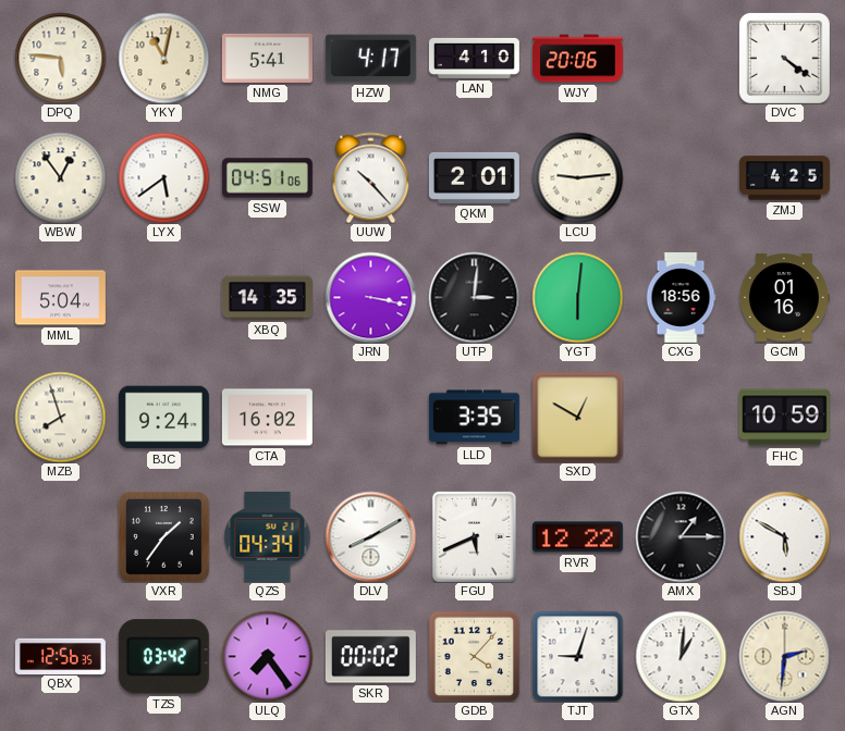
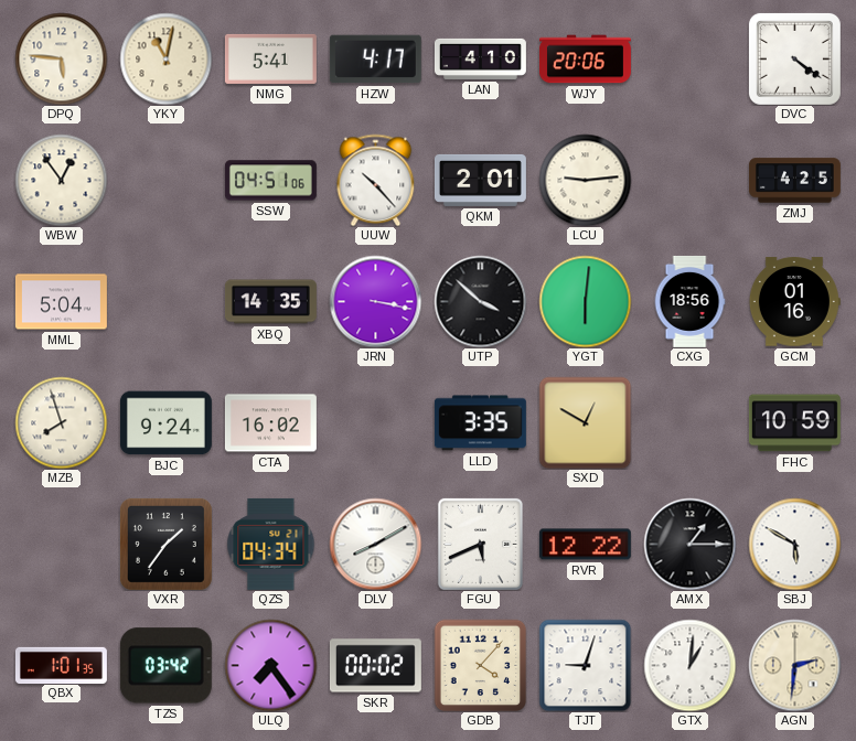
LYX: 5:39 -> none (163, 177)
UTP: 3:01 -> 3:52 (480, 301)
QBX: 12:56 -> 1:01 (61, 665)
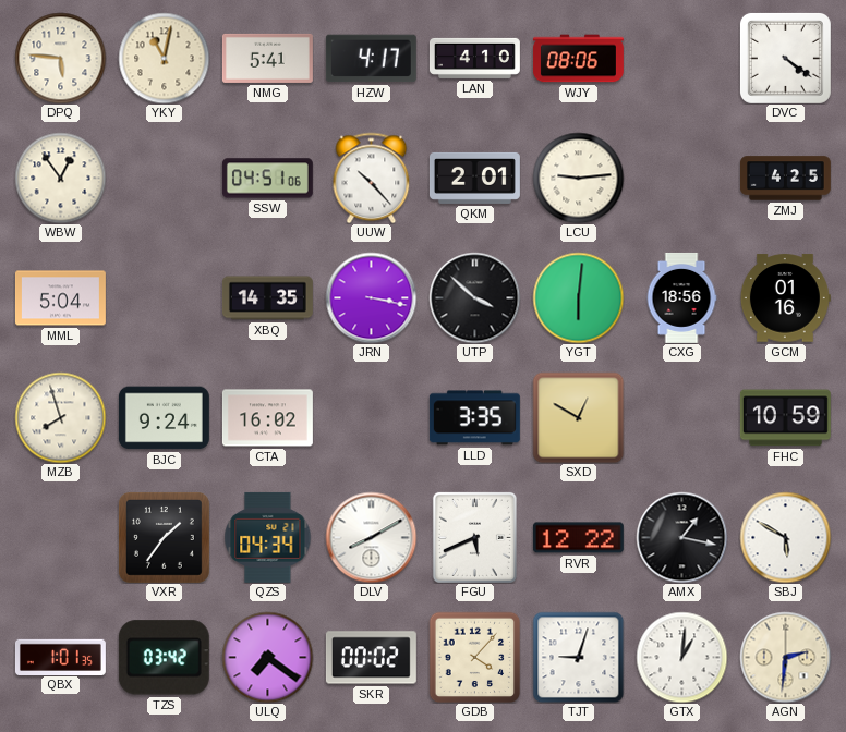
WJY: 20:06 -> 08:06 (578, 59)
AMX: 1:15 -> 1:17 (681, 537)
ULQ: 7:24 -> 7:21 (267, 657)
